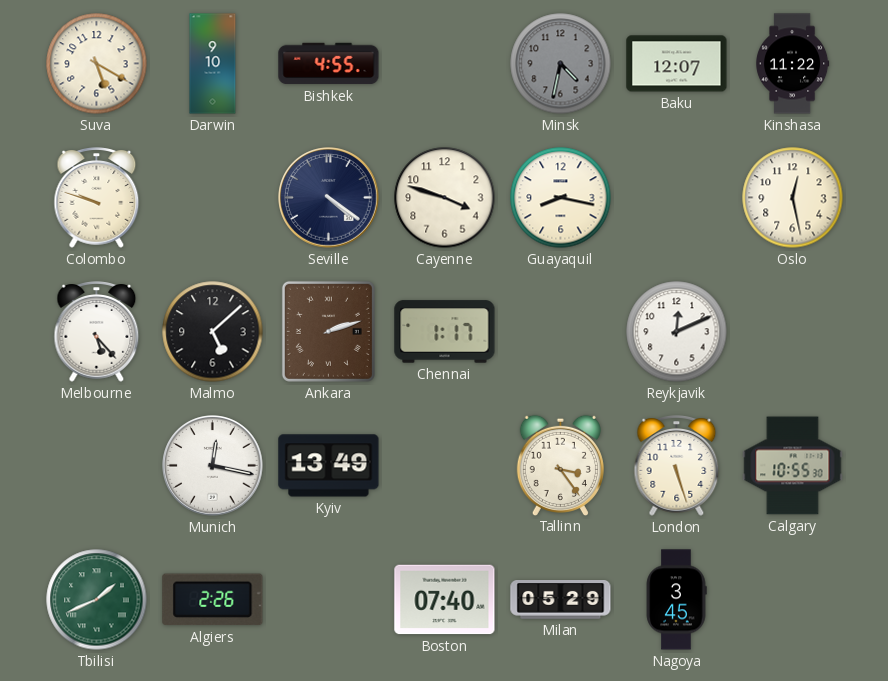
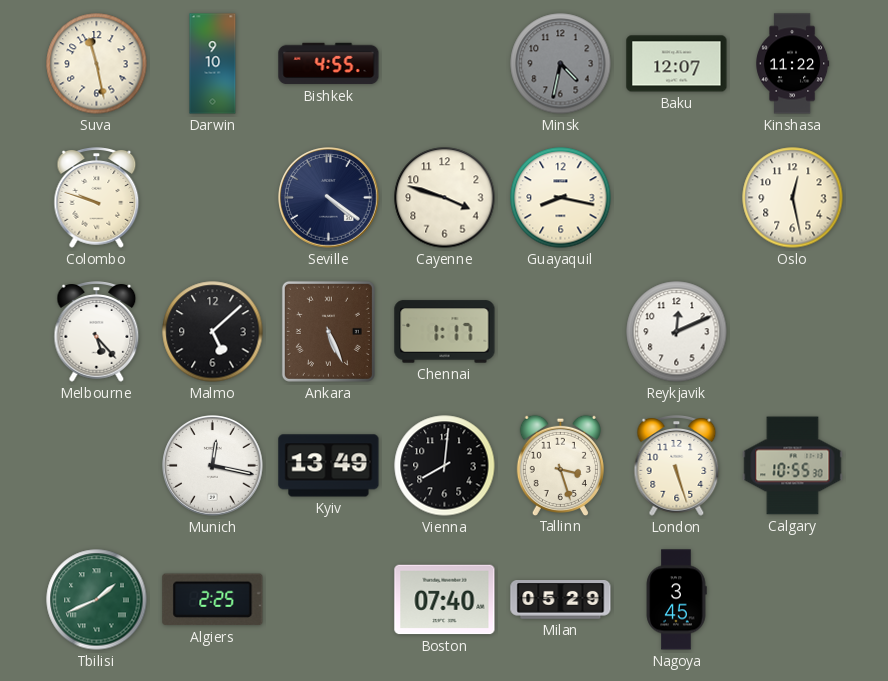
Suva: 5:20 -> 11:28 (97, 64)
Ankara: 2:12 -> 5:26 (328, 331)
Vienna: none -> 8:01 (445, 466)
Tallinn: 3:24 -> 3:27 (560, 465)
Algiers: 2:26 -> 2:25 (213, 600)
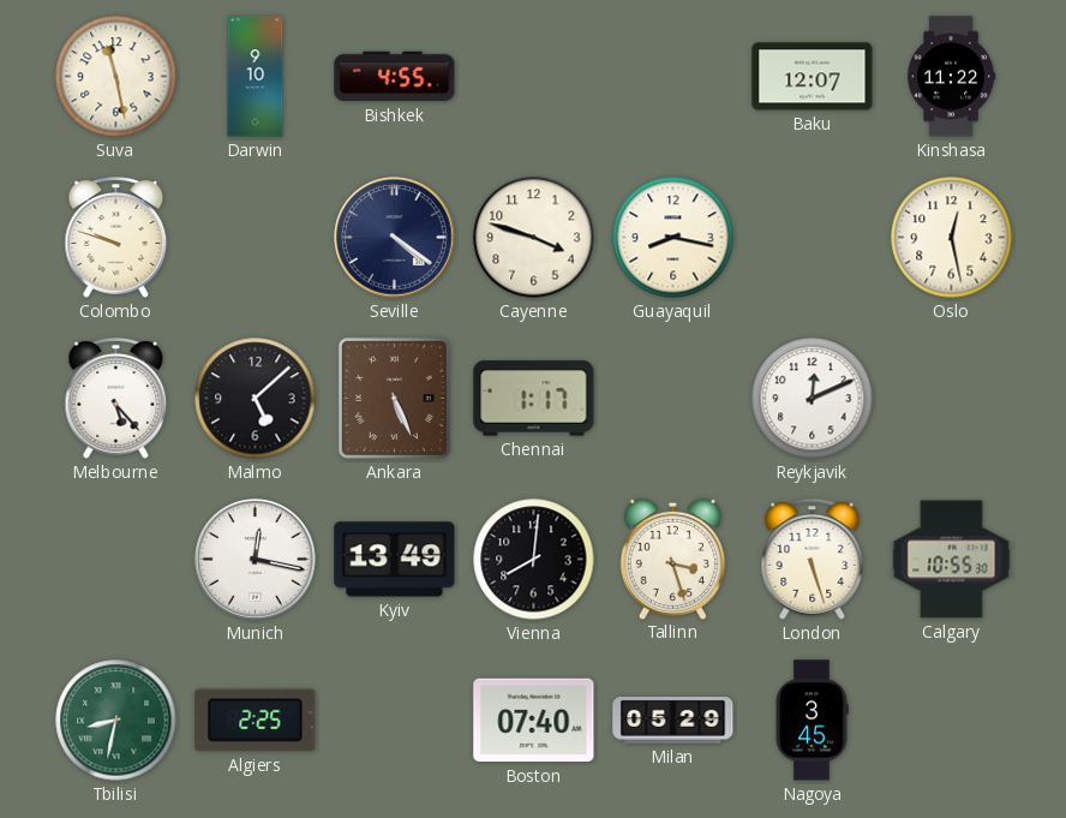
Minsk: 4:32 -> none (561, 64)
Tbilisi: 1:41 -> 8:32 (116, 721)
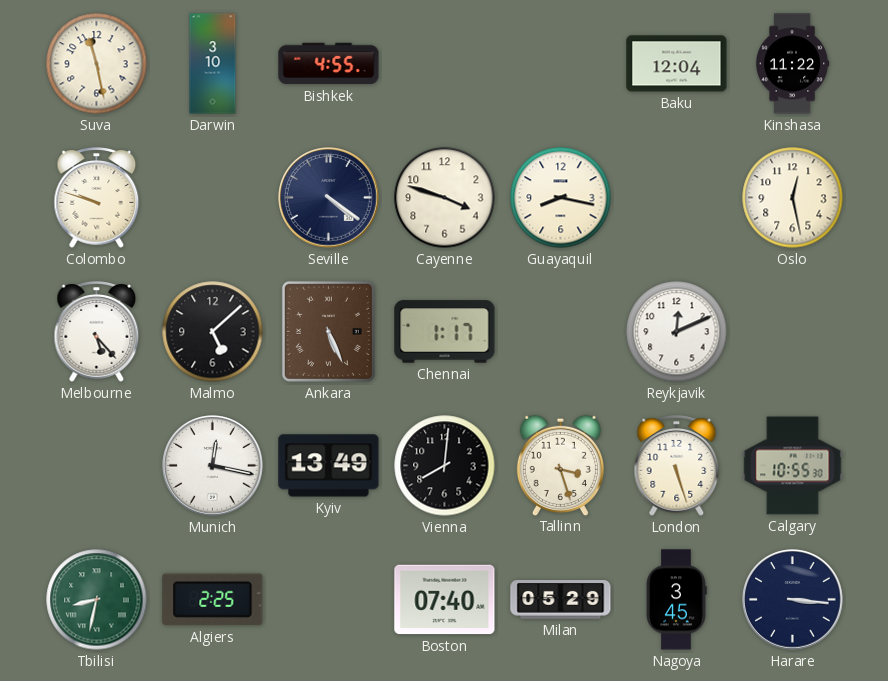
Darwin: 9:10 -> 3:10 (213, 64)
Baku: 12:07 -> 12:04 (677, 64)
Harare: none -> 3:16 (793, 600)
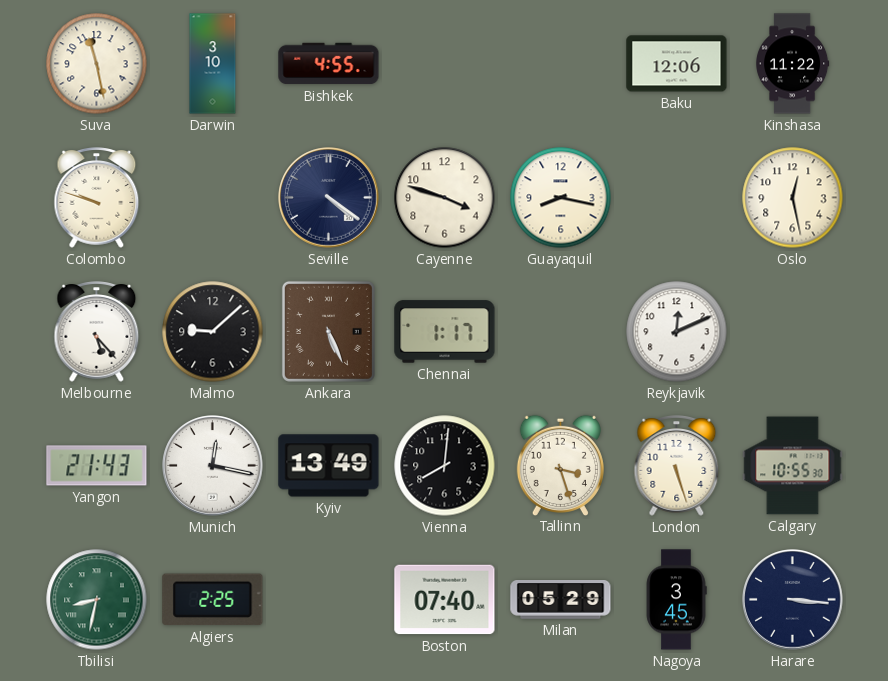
Baku: 12:04 -> 12:06 (677, 64)
Malmo: 5:08 -> 9:08 (213, 332)
Yangon: none -> 21:43 (97, 466)
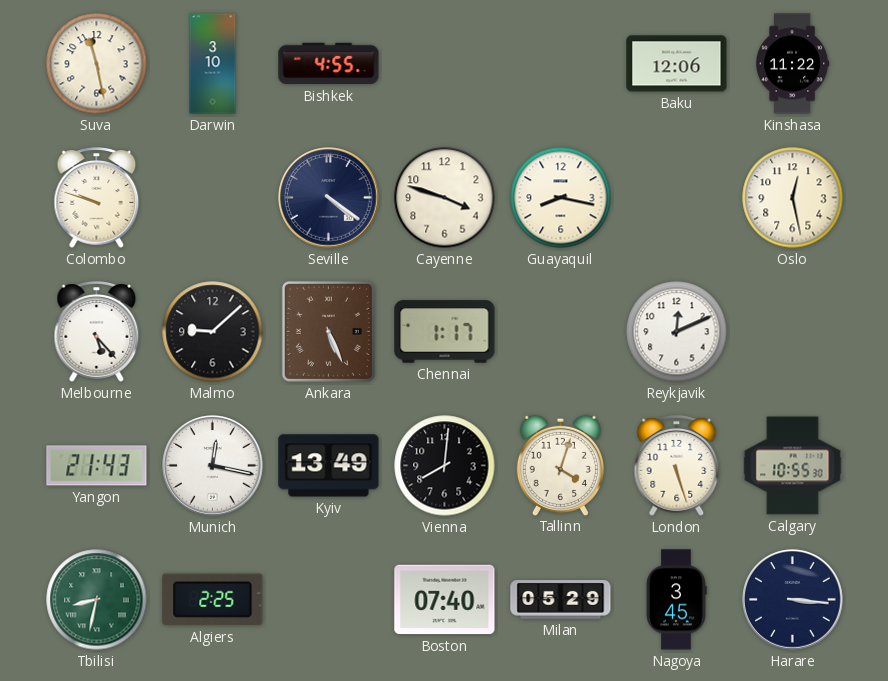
Tallinn: 3:27 -> 4:03 (560, 465)
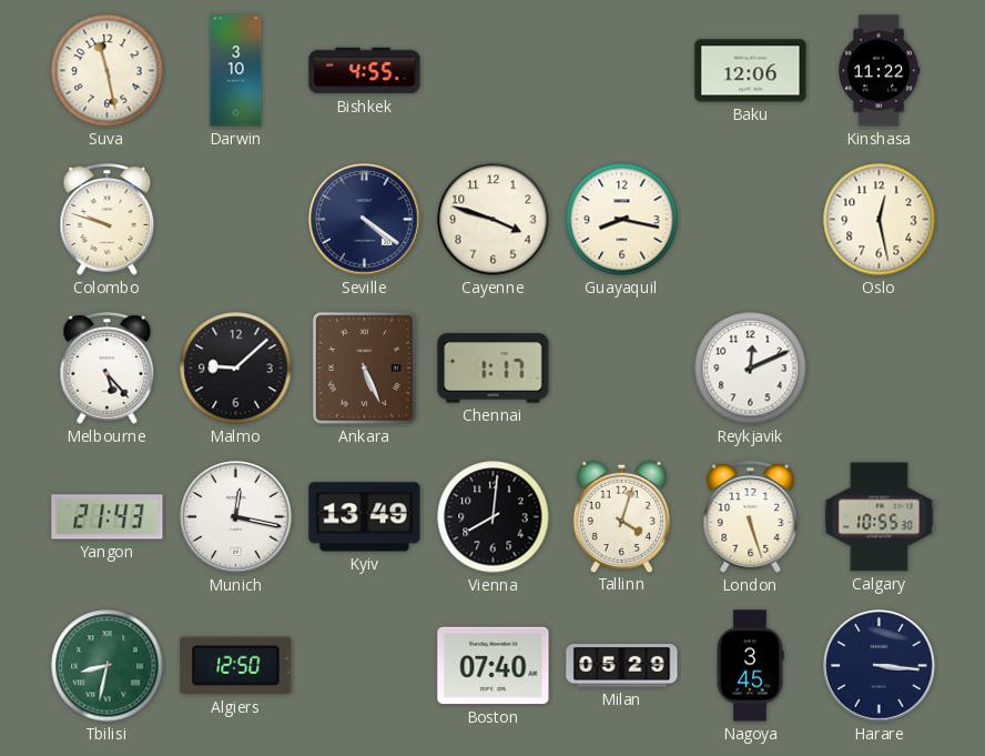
Algiers: 2:25 -> 12:50 (236, 666)
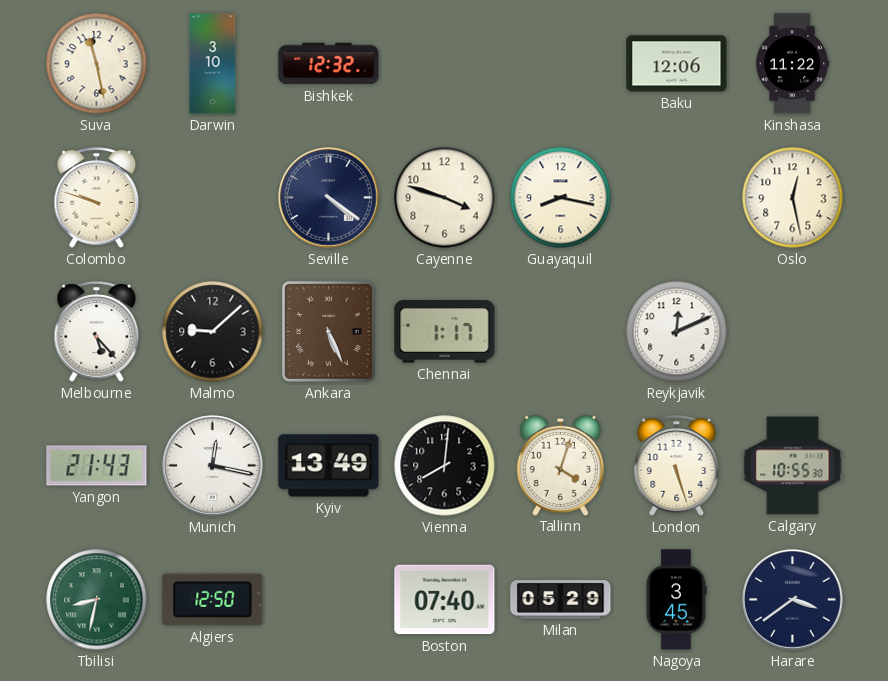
Bishkek: 4:55 -> 12:32 (329, 64)
Harare: 3:16 -> 3:39 (793, 600)
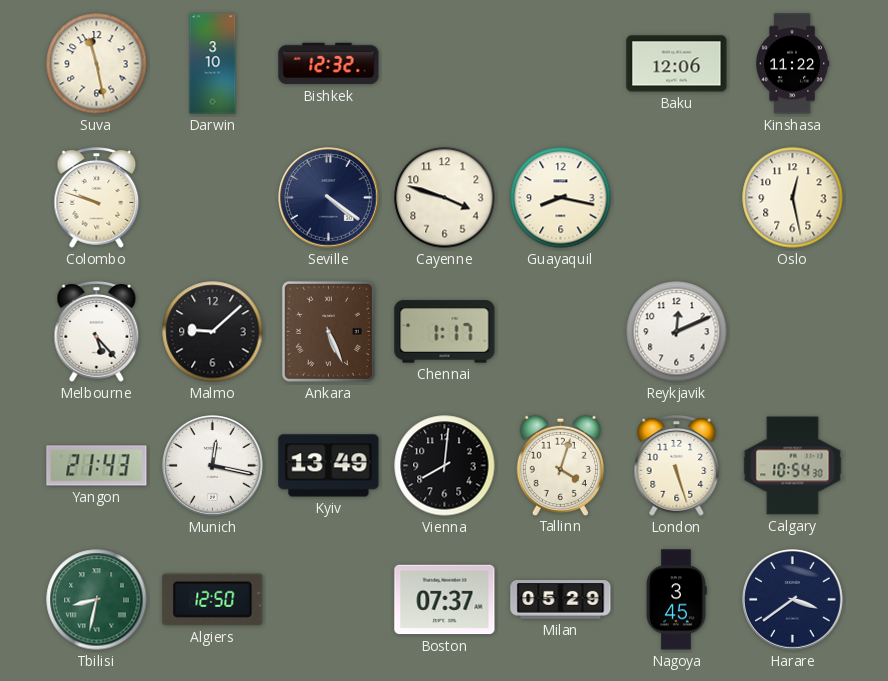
Calgary: 10:55 -> 10:54 (793, 466)
Boston: 07:40 -> 07:37 (445, 600)
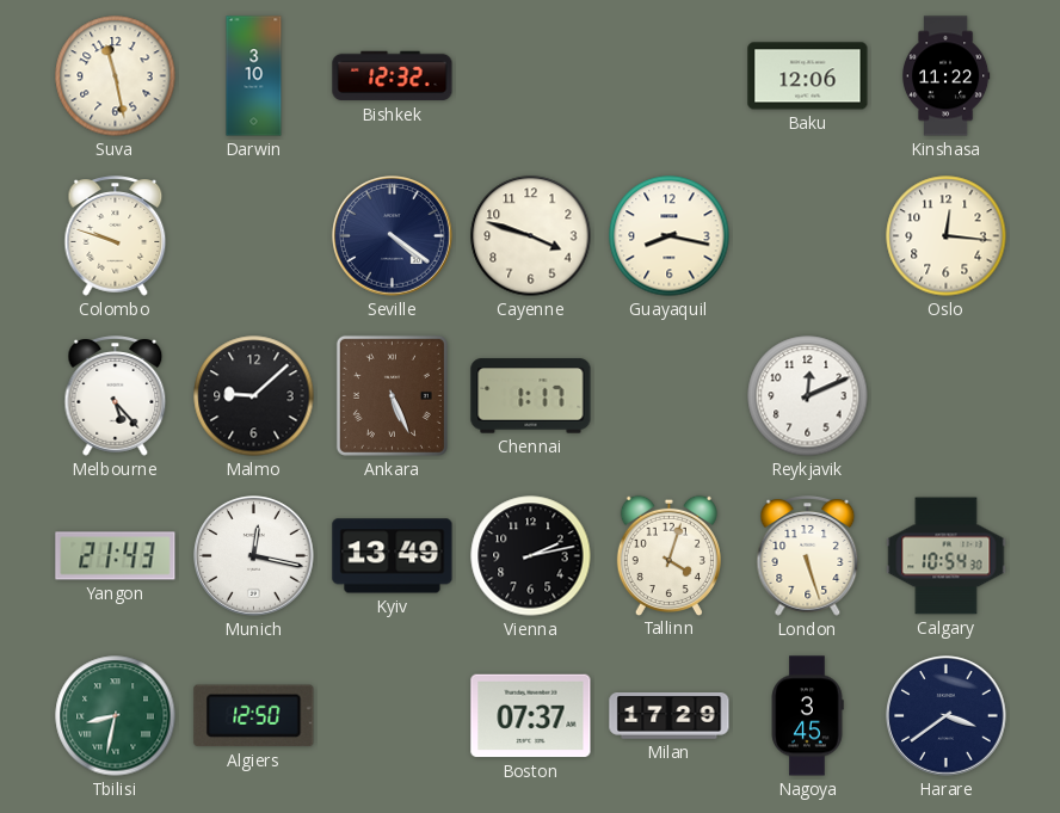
Oslo: 12:28 -> 12:16 (947, 236)
Vienna: 8:01 -> 2:13 (531, 556)
Milan: 05:29 -> 17:29 (670, 716)
